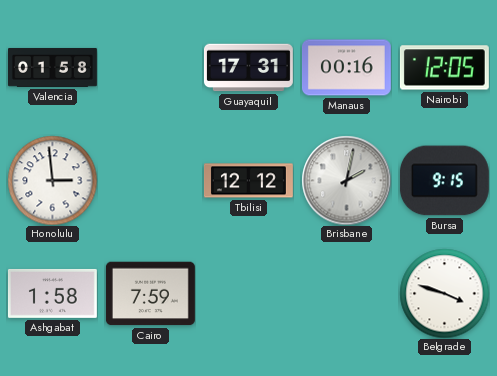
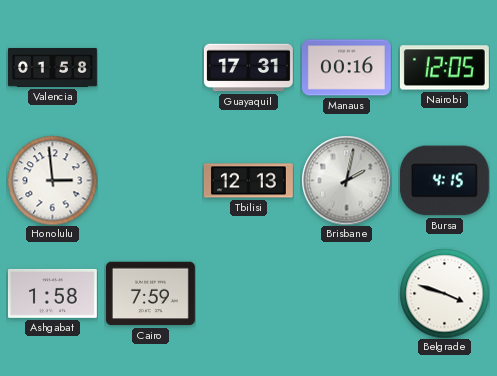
Tbilisi: 12:12 -> 12:13 (248, 181)
Bursa: 9:15 -> 4:15 (444, 181)
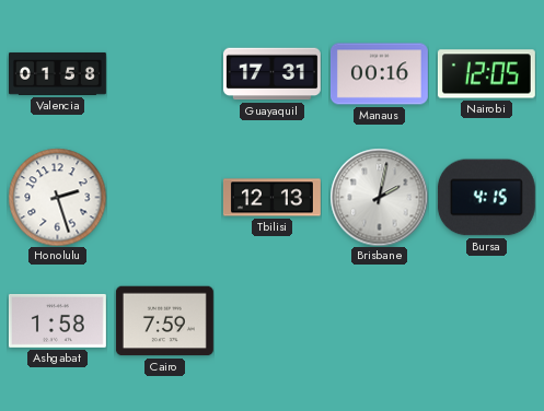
Honolulu: 2:59 -> 2:27 (57, 197)
Belgrade: 3:48 -> none (444, 293)
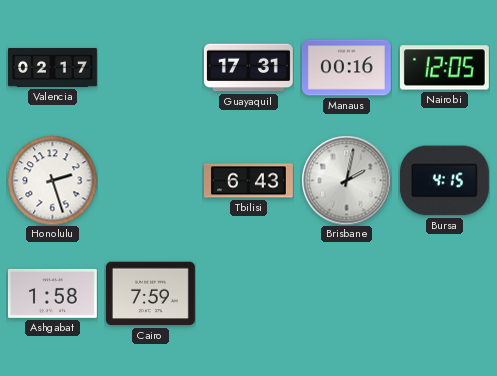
Valencia: 01:58 -> 02:17 (53, 67)
Tbilisi: 12:13 -> 6:43 (248, 181)
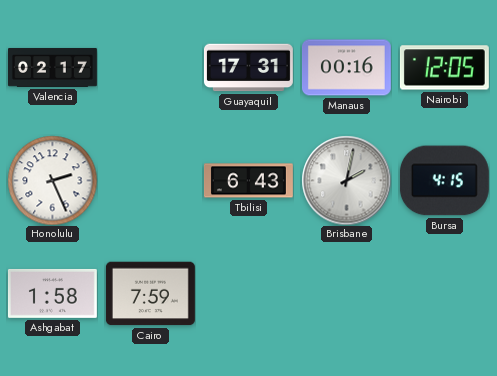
Honolulu: 2:27 -> 2:26 (52, 180)
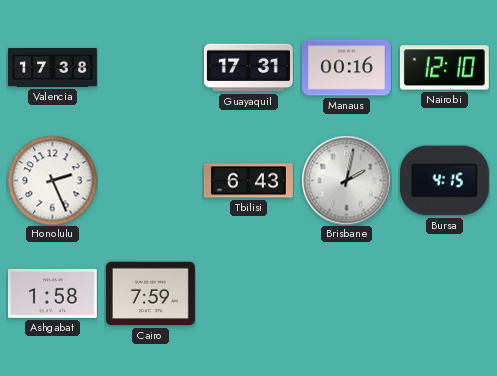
Valencia: 02:17 -> 17:38 (53, 67)
Nairobi: 12:05 -> 12:10 (444, 68)
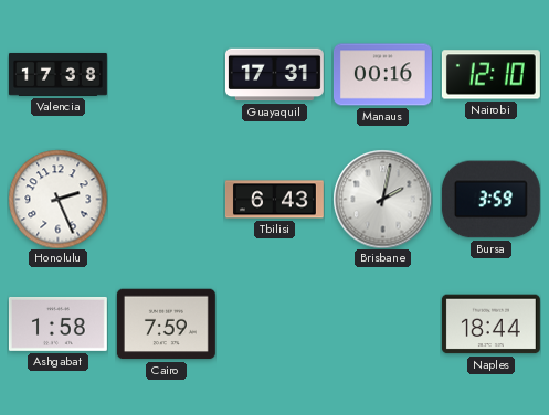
Bursa: 4:15 -> 3:59 (490, 200)
Naples: none -> 18:44 (490, 324)
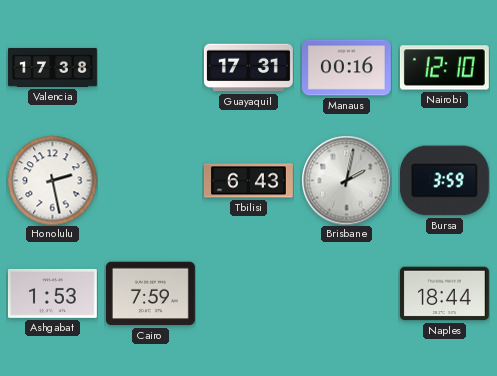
Honolulu: 2:26 -> 2:28 (52, 180)
Ashgabat: 1:58 -> 1:53 (52, 293)
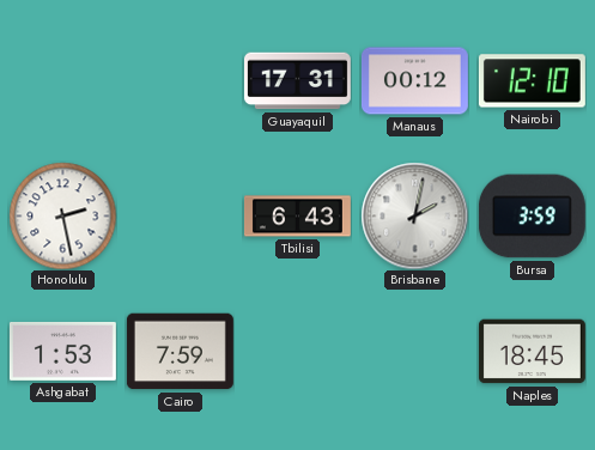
Valencia: 17:38 -> none (53, 67)
Manaus: 00:16 -> 00:12 (414, 81)
Naples: 18:44 -> 18:45 (532, 352)
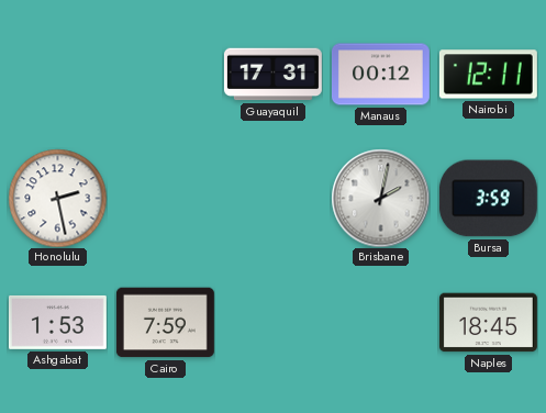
Nairobi: 12:10 -> 12:11 (488, 75)
Tbilisi: 6:43 -> none (297, 217)
